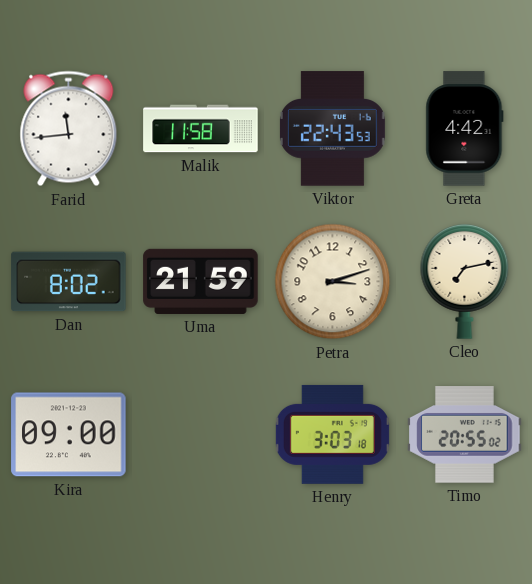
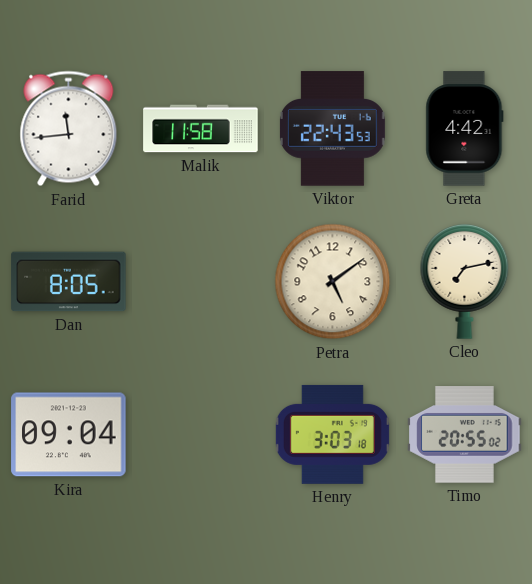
Dan: 8:02 -> 8:05 (69, 282)
Uma: 21:59 -> none (201, 281)
Petra: 3:12 -> 5:09 (333, 282)
Kira: 09:00 -> 09:04 (69, 435)
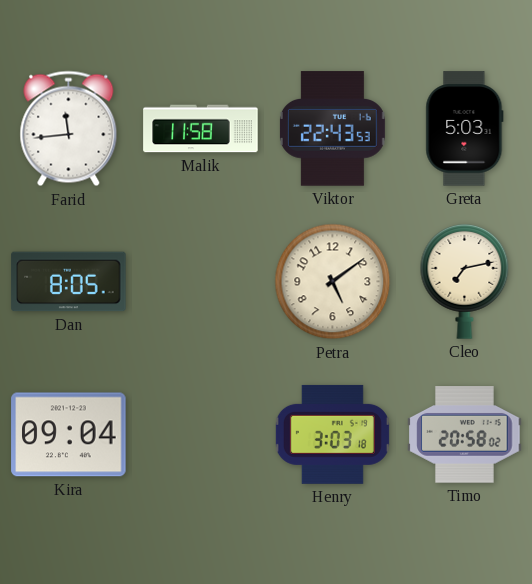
Greta: 4:42 -> 5:03 (465, 129)
Timo: 20:55 -> 20:58 (465, 435)
